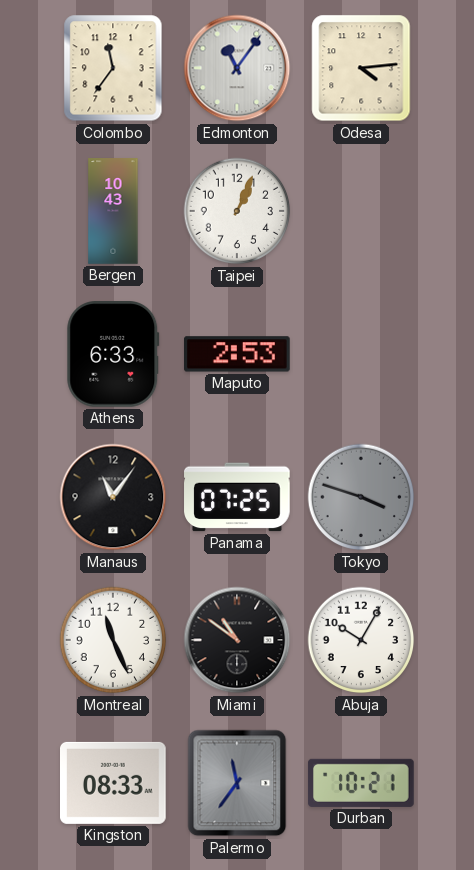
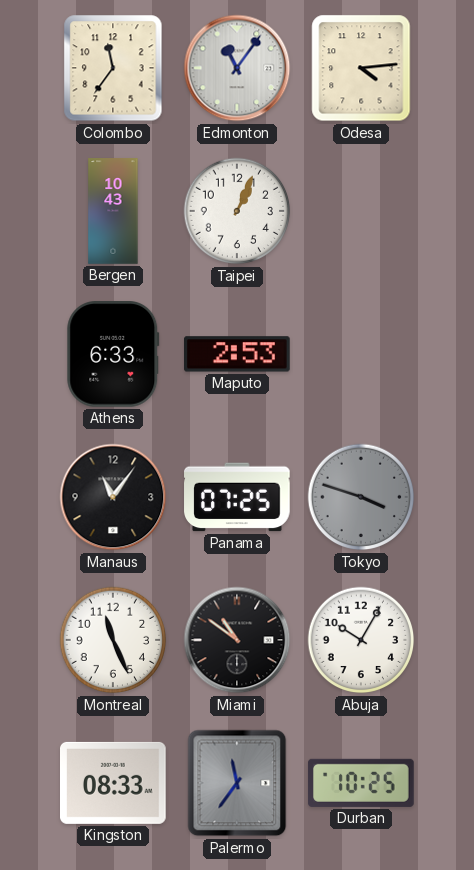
Durban: 10:21 -> 10:25 (361, 783)
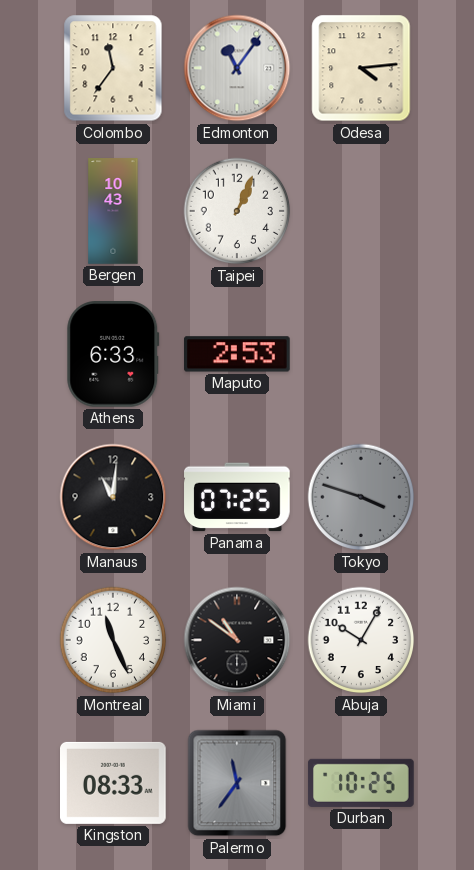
Manaus: 11:06 -> 11:01 (113, 497)
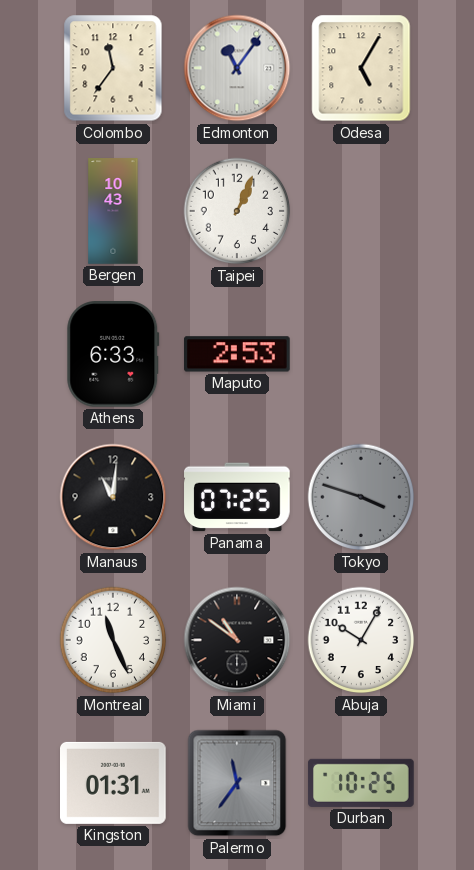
Odesa: 4:14 -> 5:05 (361, 68)
Kingston: 08:33 -> 01:31 (113, 783)
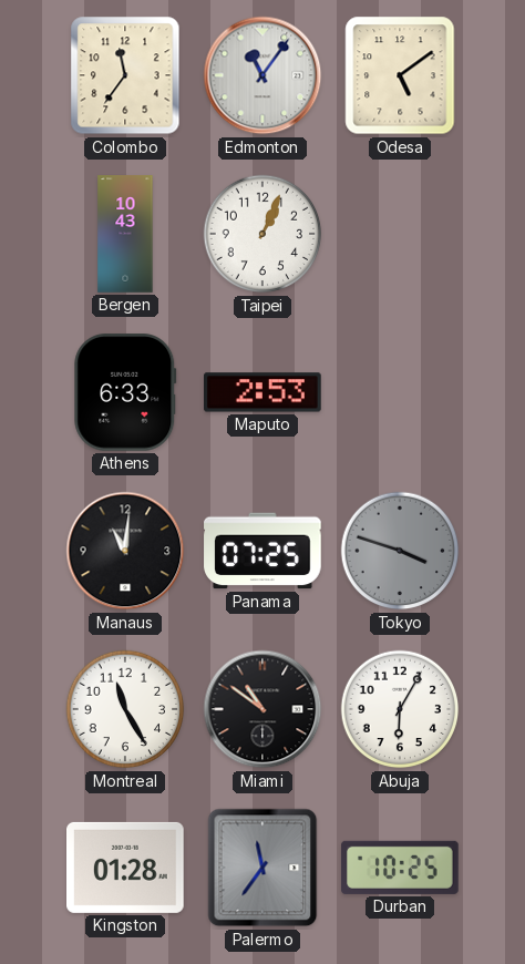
Odesa: 5:05 -> 5:09 (400, 75)
Montreal: 11:26 -> 11:25 (125, 709)
Abuja: 10:05 -> 6:05 (400, 709)
Kingston: 01:31 -> 01:28 (125, 868)
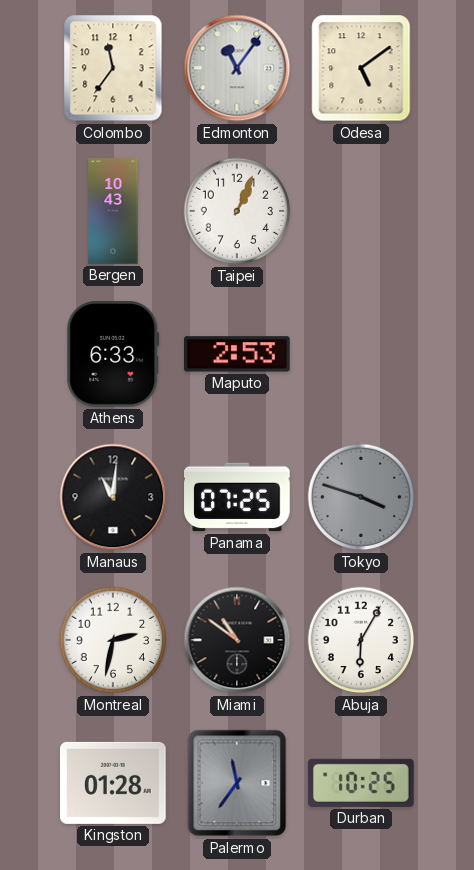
Montreal: 11:25 -> 2:32 (113, 640)
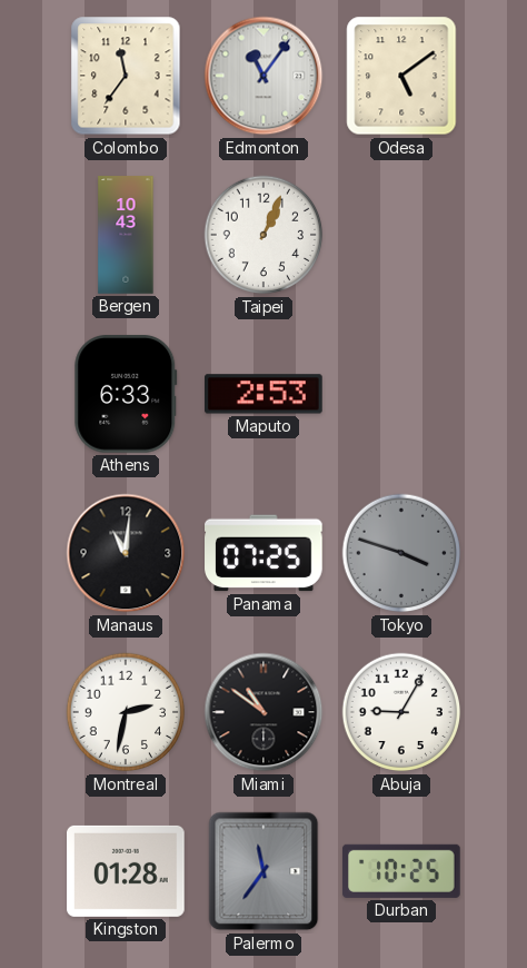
Abuja: 6:05 -> 9:05 (401, 712)
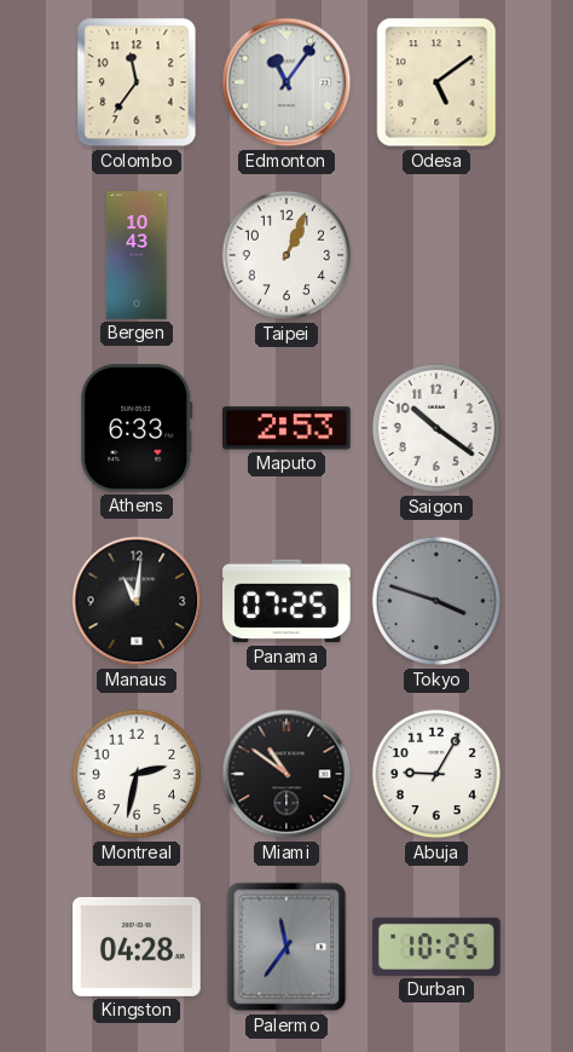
Saigon: none -> 10:21 (436, 428)
Kingston: 01:28 -> 04:28 (137, 947)
